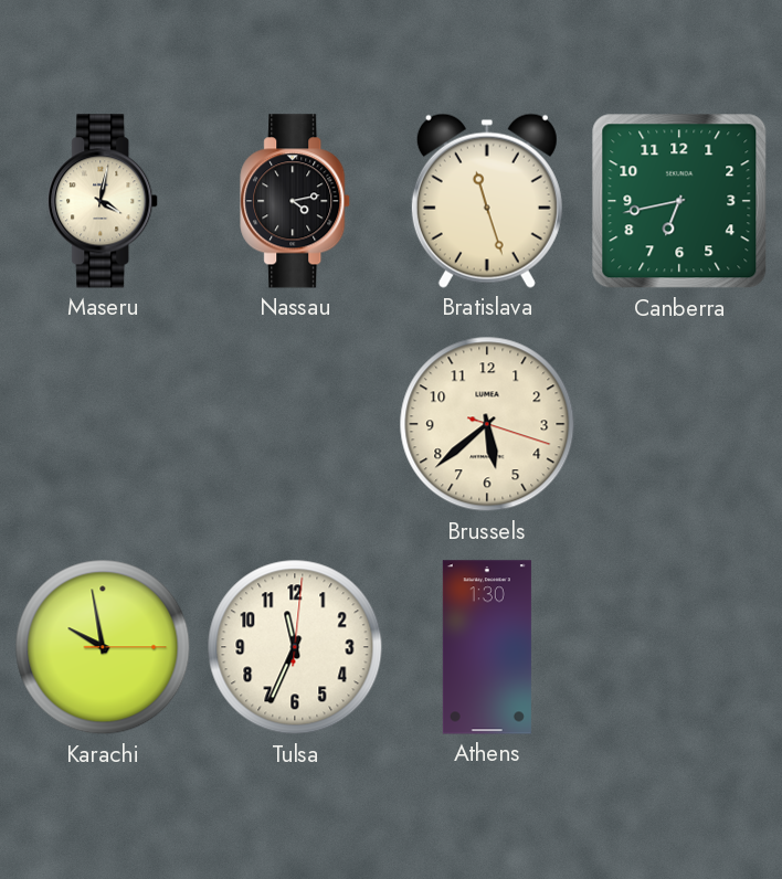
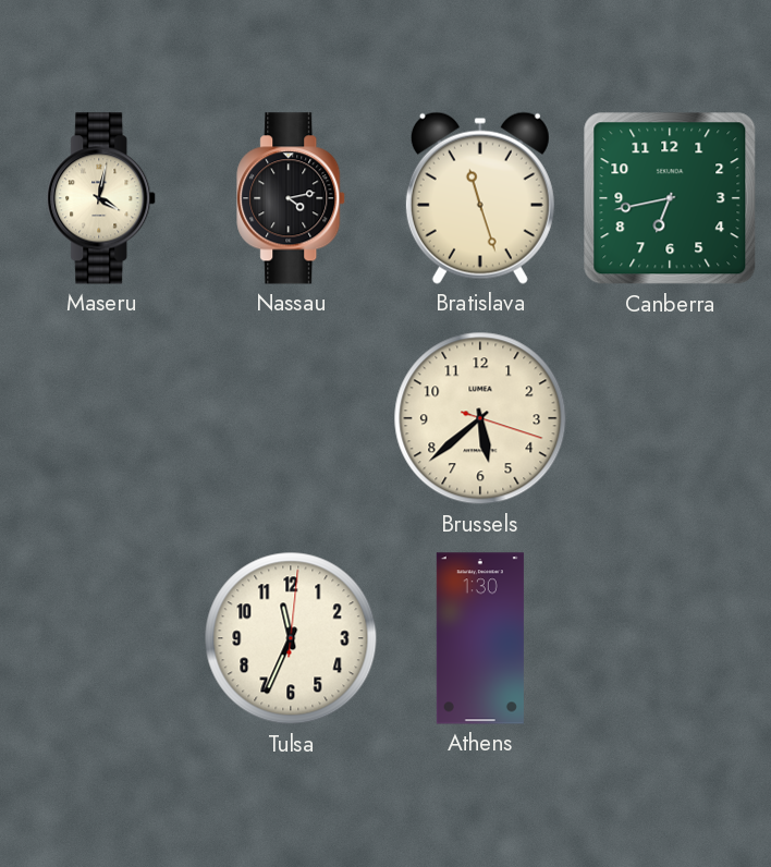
Karachi: 9:58 -> none (103, 647)
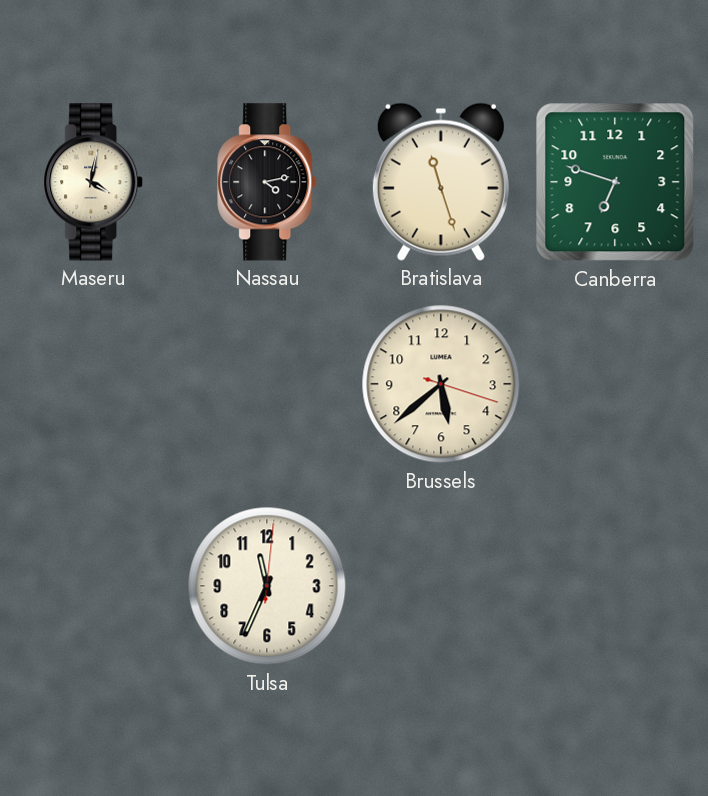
Canberra: 6:43 -> 6:48 (615, 182)
Athens: 1:30 -> none (480, 638)
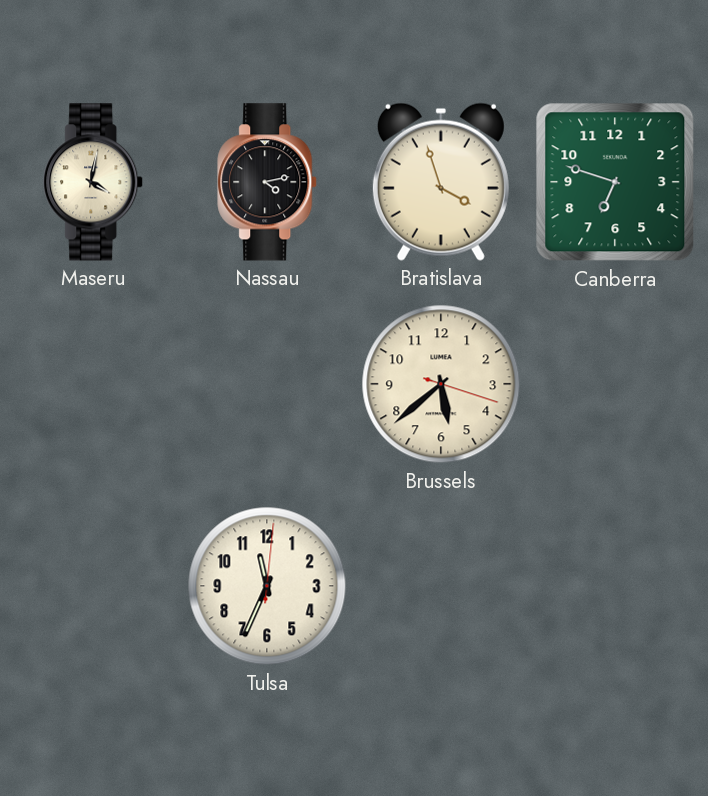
Bratislava: 11:27 -> 3:57 (441, 182)
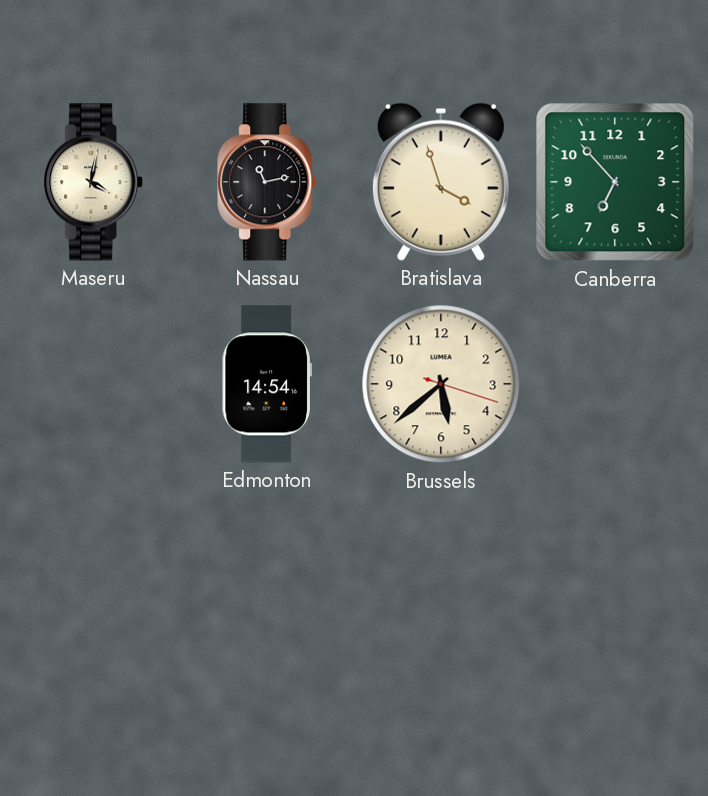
Nassau: 4:13 -> 11:13 (268, 182)
Canberra: 6:48 -> 6:53 (615, 182)
Edmonton: none -> 14:54 (267, 384)
Tulsa: 11:34 -> none (267, 586)
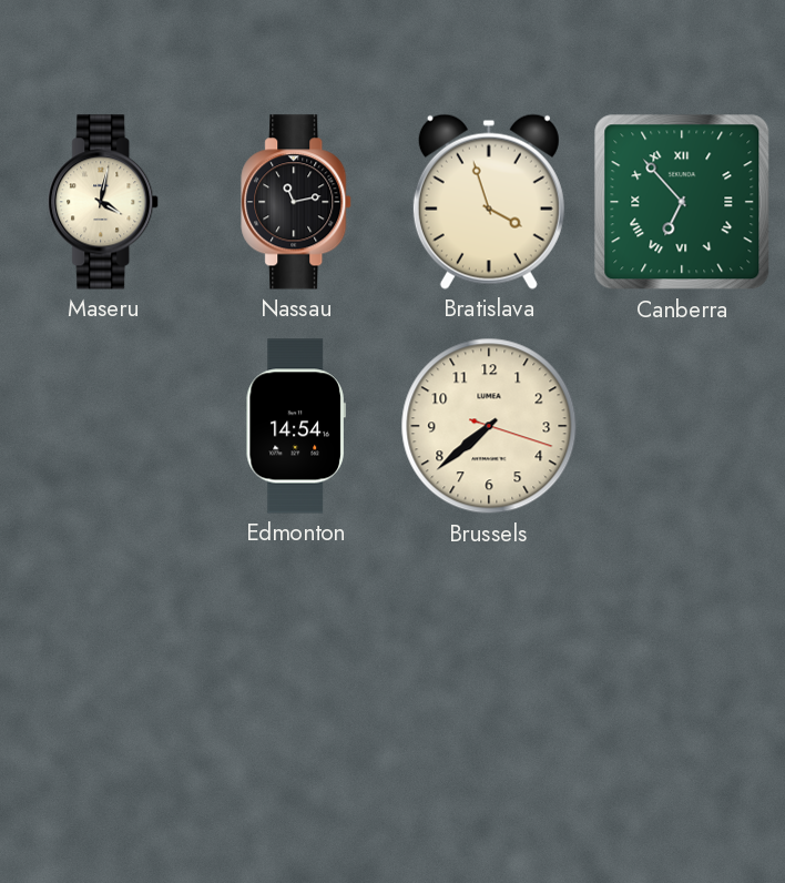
Canberra numerals: Arabic -> Roman (682, 202)
Brussels: 5:38 -> 7:38 (489, 426)
